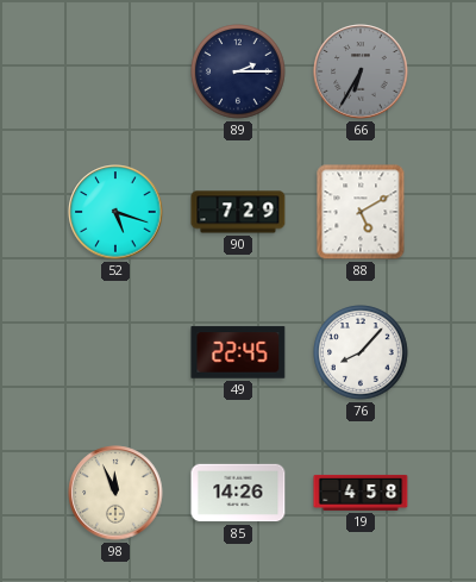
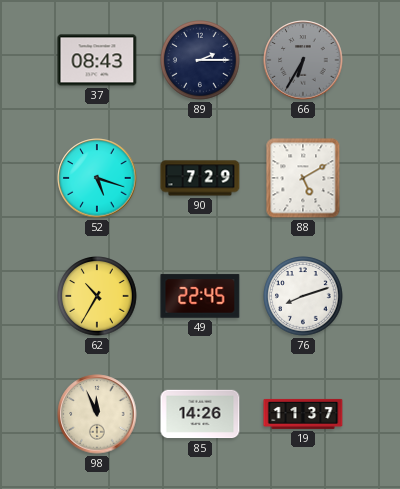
37: none -> 08:43 (97, 60)
62: none -> 10:35 (97, 296)
76: 8:07 -> 8:12 (303, 296)
19: 4:58 -> 11:37 (303, 414)
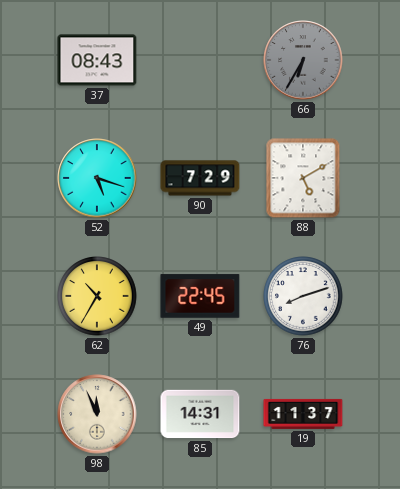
89: 2:15 -> none (200, 60)
85: 14:26 -> 14:31 (200, 414)
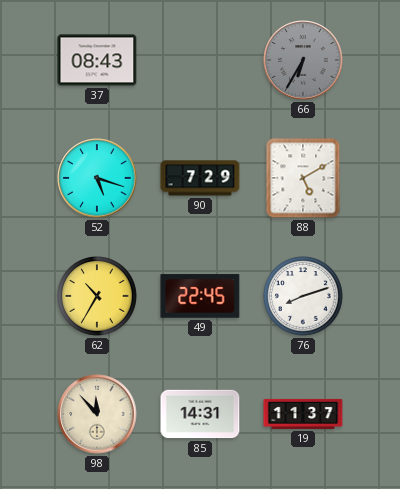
98: 11:56 -> 11:53 (97, 414)
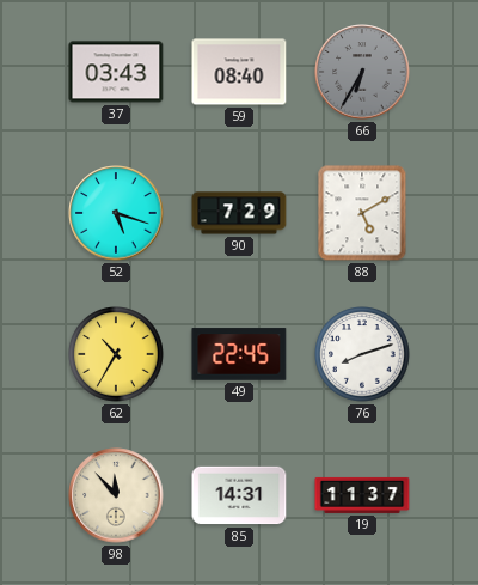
37: 08:43 -> 03:43 (116, 72)
59: none -> 08:40 (239, 72)
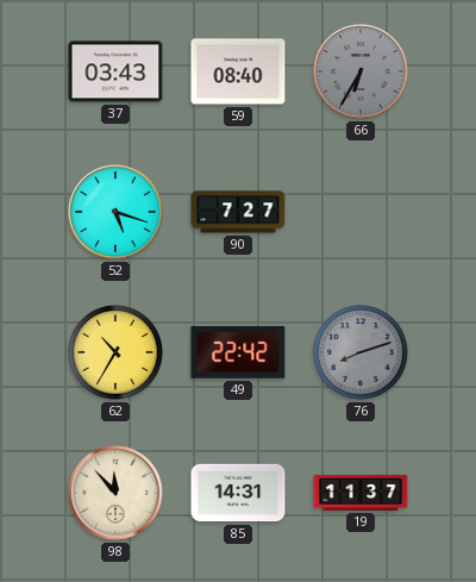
90: 7:29 -> 7:27 (238, 212)
88: 5:10 -> none (362, 213)
49: 22:45 -> 22:42 (238, 352)
76 dial: white -> grey (361, 352)
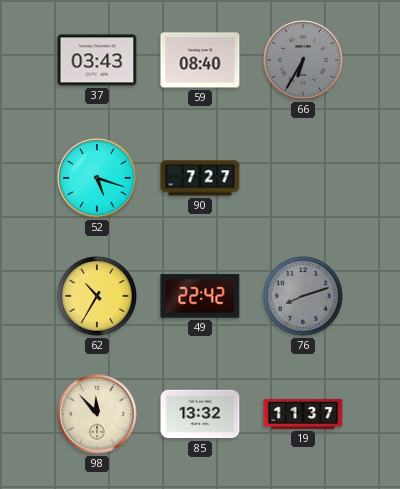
85: 14:31 -> 13:32 (200, 414)
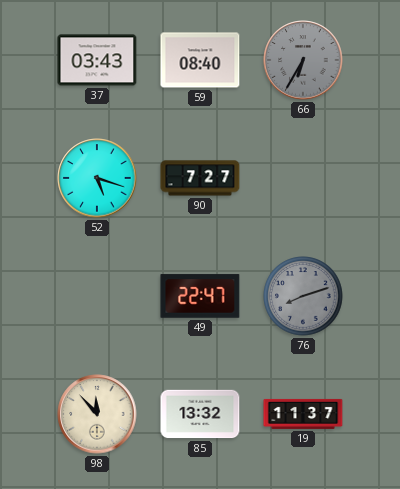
62: 10:35 -> none (97, 296)
49: 22:42 -> 22:47 (200, 296)
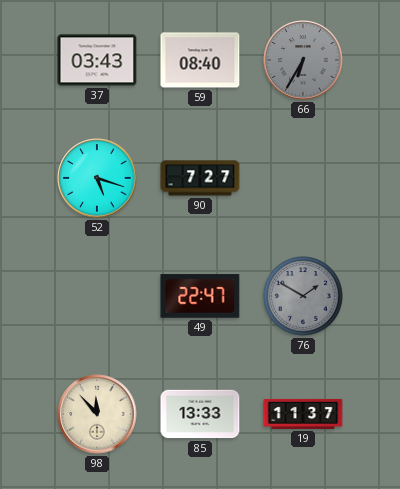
76: 8:12 -> 1:50 (303, 296)
85: 13:32 -> 13:33 (200, 414)
